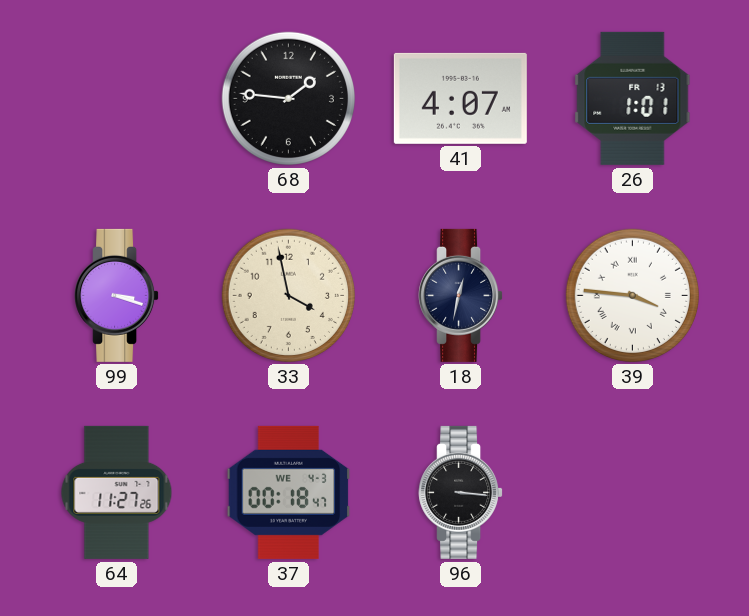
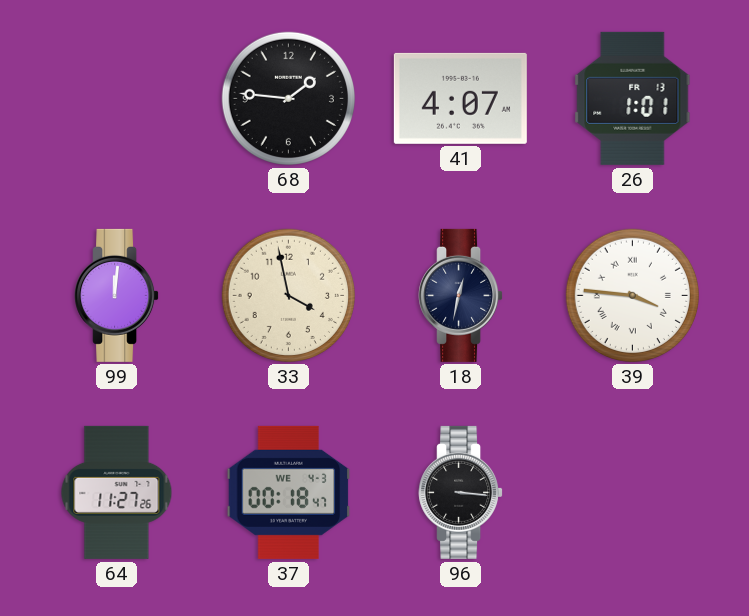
99: 3:18 -> 12:01 (117, 295)
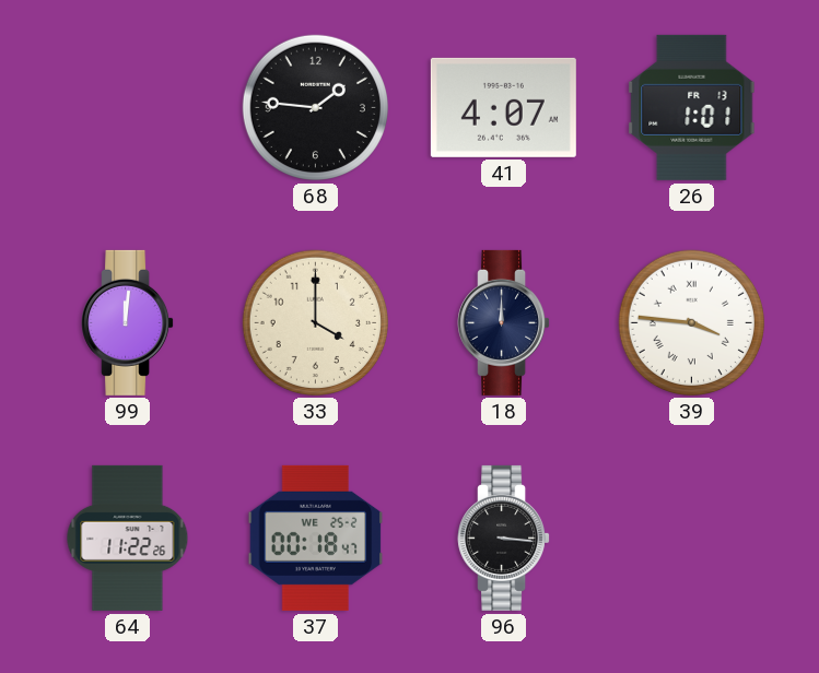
33: 3:58 -> 4:00 (315, 322)
18: 12:32 -> 12:00 (504, 322)
64: 11:27 -> 11:22 (128, 538)
37 date: WE 4-3 -> WE 25-2 (316, 538)
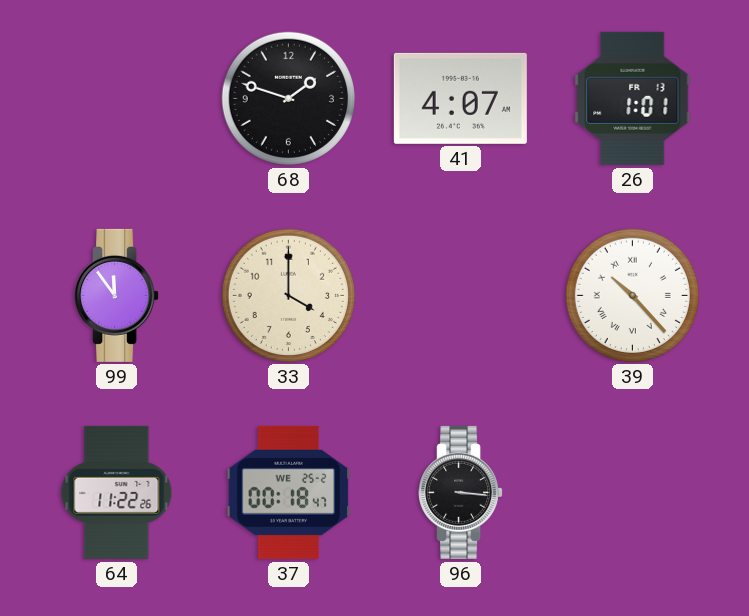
68: 1:46 -> 1:48 (288, 98)
99: 12:01 -> 11:54 (117, 295)
18: 12:00 -> none (504, 322)
39: 3:46 -> 10:23 (632, 295)
